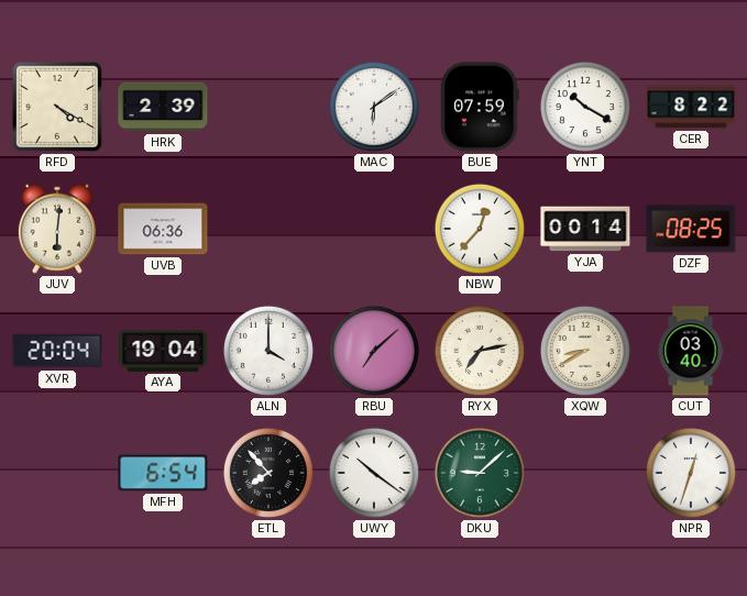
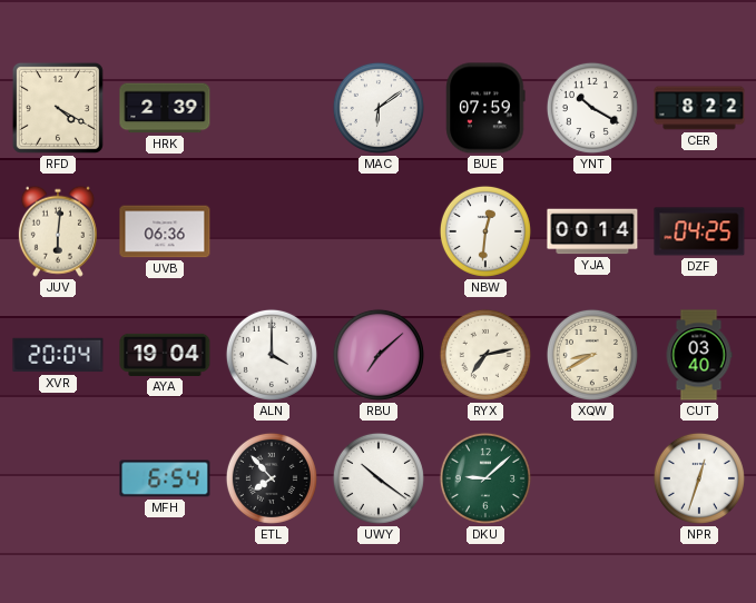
NBW: 12:37 -> 12:31 (485, 231)
DZF: 08:25 -> 04:25 (699, 231)
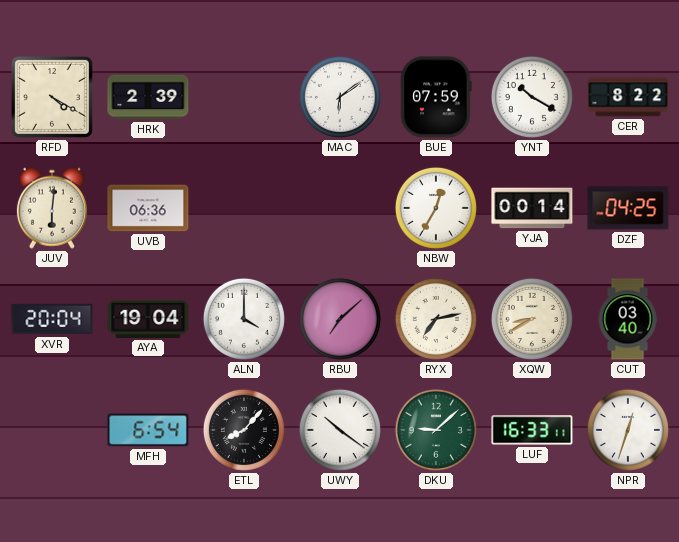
NBW: 12:31 -> 12:35 (436, 208)
ETL: 7:53 -> 8:07 (244, 430)
LUF: none -> 16:33 (532, 430)
